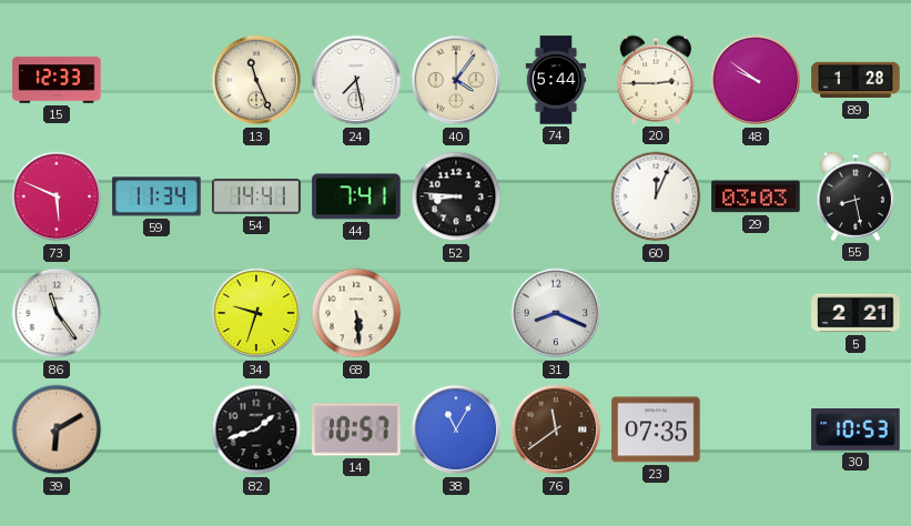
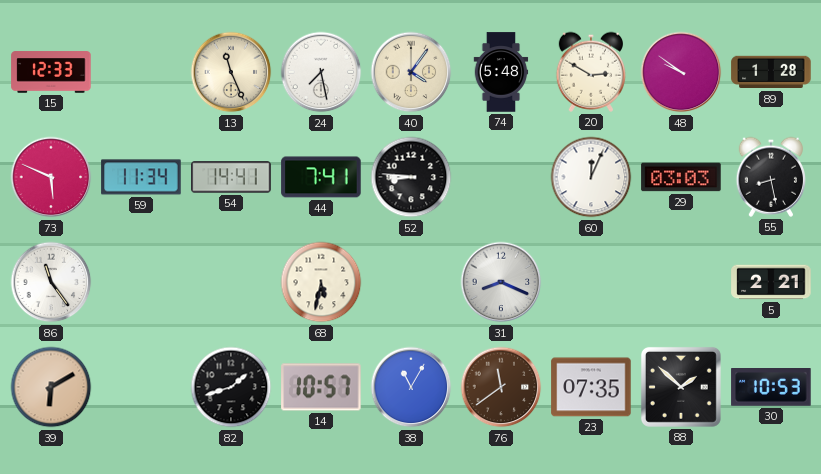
74: 5:44 -> 5:48 (501, 72)
20: 2:45 -> 2:50 (590, 72)
34: 9:33 -> none (256, 313)
68: 5:29 -> 5:32 (321, 282)
88: none -> 1:52 (681, 387)
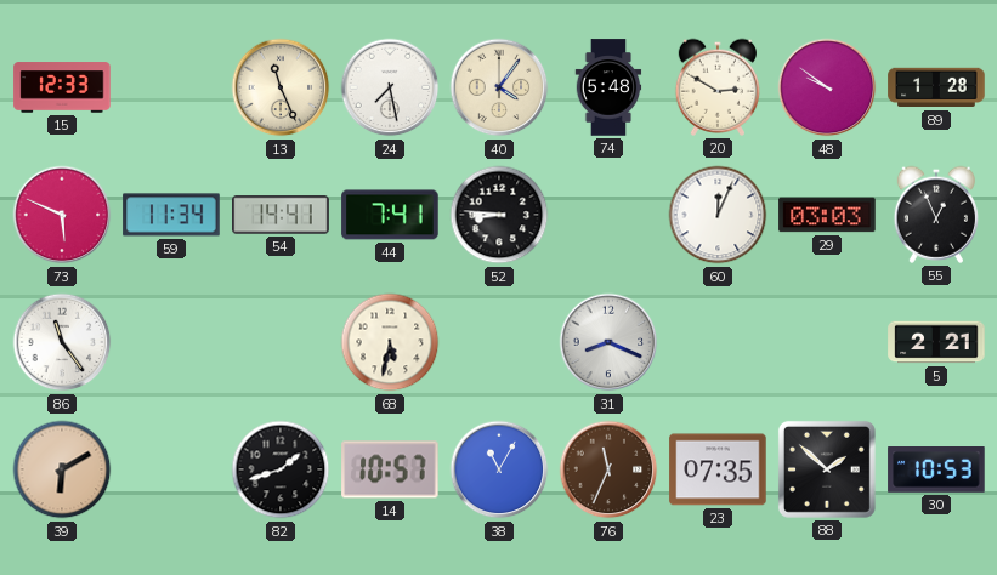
55: 8:28 -> 12:56 (935, 215)
76: 11:39 -> 11:34 (608, 469)
